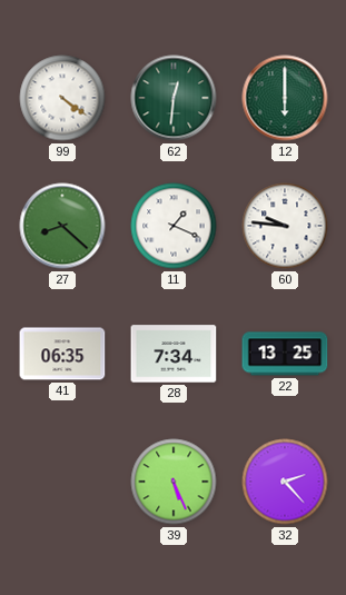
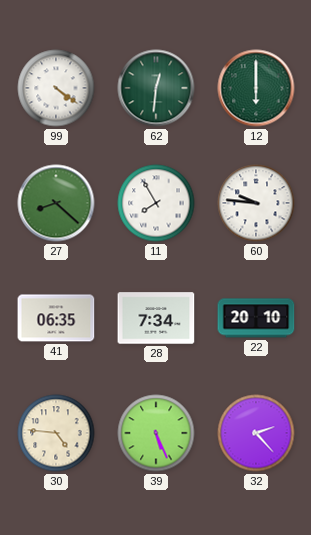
11: 1:19 -> 7:55 (156, 203)
22: 13:25 -> 20:10 (256, 318)
30: none -> 4:46 (56, 433)
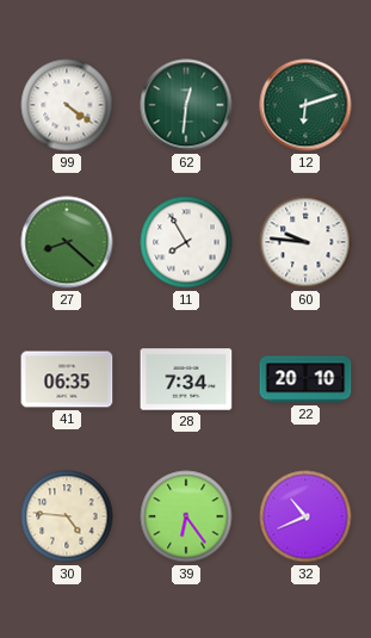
12: 6:00 -> 6:12 (305, 105)
39: 5:26 -> 6:24 (186, 516)
32: 2:23 -> 10:41 (305, 516)
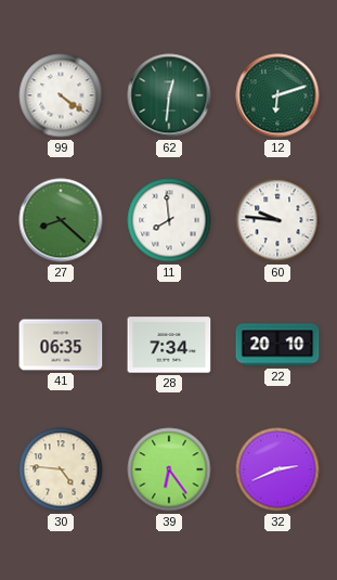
11: 7:55 -> 7:59 (169, 220)
32: 10:41 -> 2:41 (277, 469)
